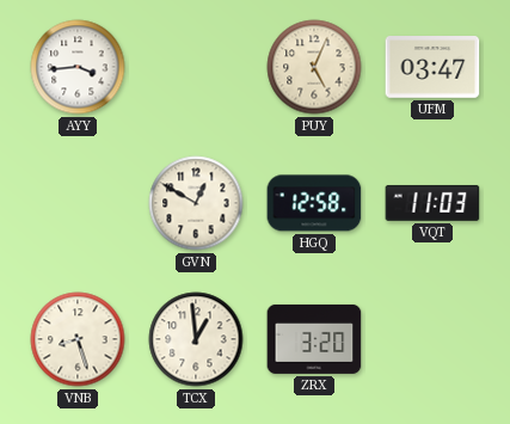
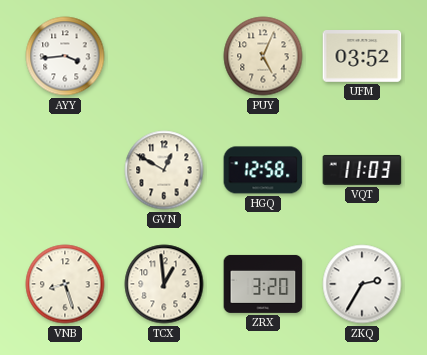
UFM: 03:47 -> 03:52 (362, 57)
ZKQ: none -> 2:35 (362, 284)
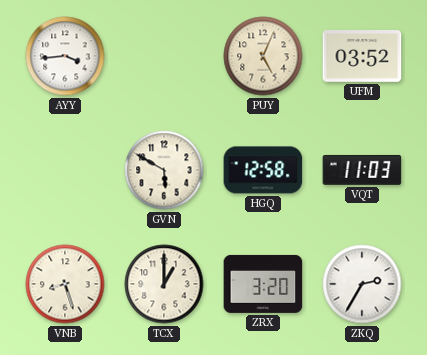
GVN: 12:50 -> 5:50 (164, 170)
TCX: 12:59 -> 1:00 (164, 284)
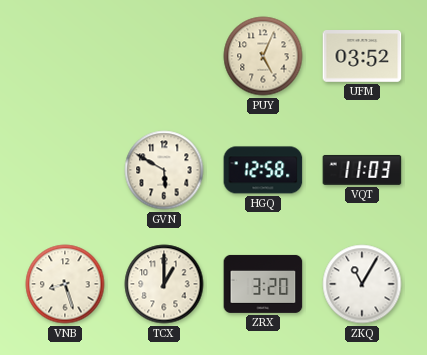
AYY: 3:44 -> none (65, 56)
ZKQ: 2:35 -> 11:05 (362, 284)
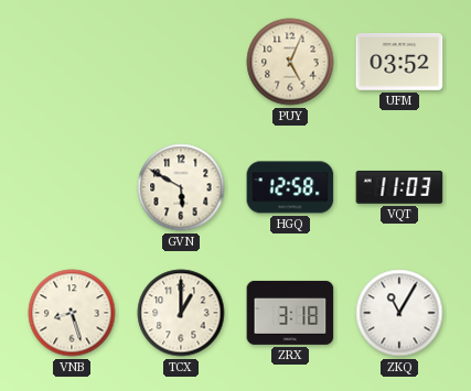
ZRX: 3:20 -> 3:18 (290, 313)
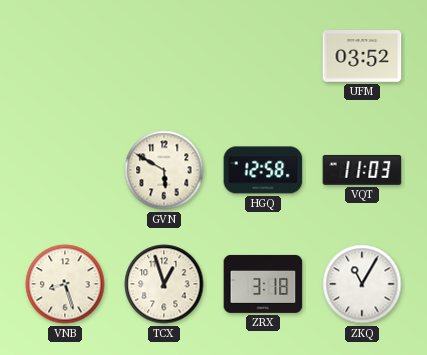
PUY: 5:04 -> none (290, 62)
TCX: 1:00 -> 12:57 (164, 284)
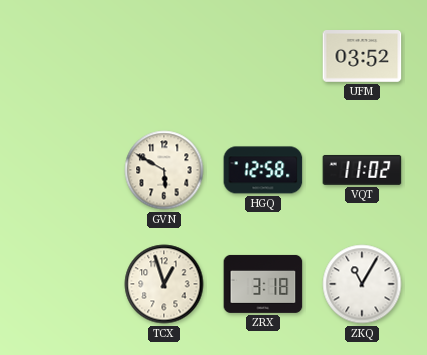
VQT: 11:03 -> 11:02 (362, 170)
VNB: 8:27 -> none (65, 284)
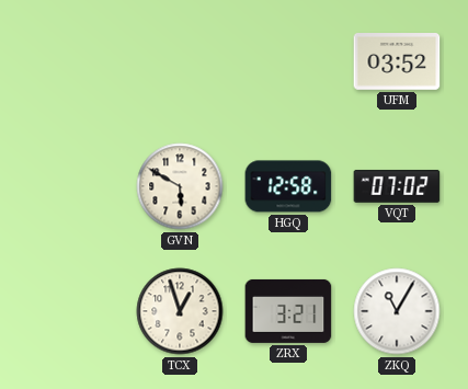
VQT: 11:02 -> 07:02 (397, 186)
ZRX: 3:18 -> 3:21 (288, 311)
